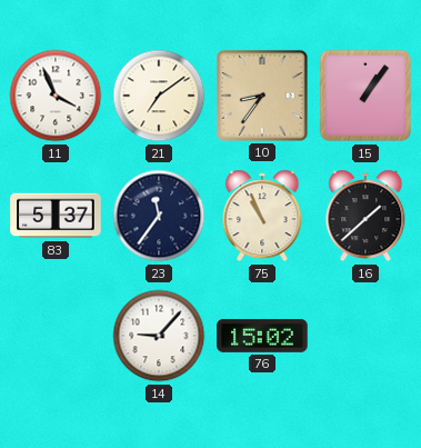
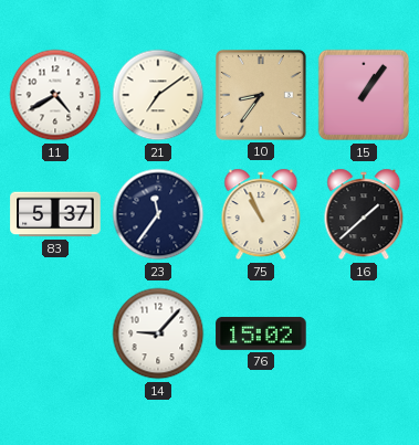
11: 3:56 -> 4:40 (55, 95)
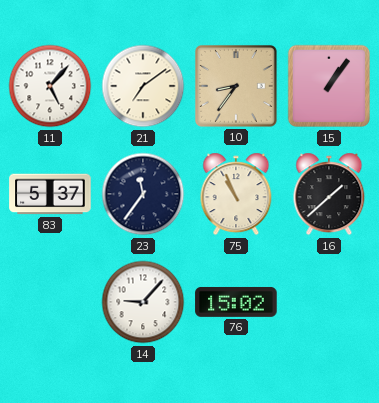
11: 4:40 -> 5:07 (50, 86)
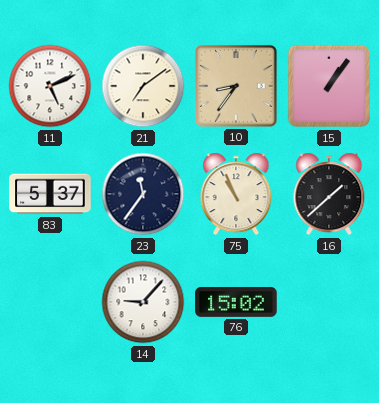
11: 5:07 -> 5:11 (50, 86)
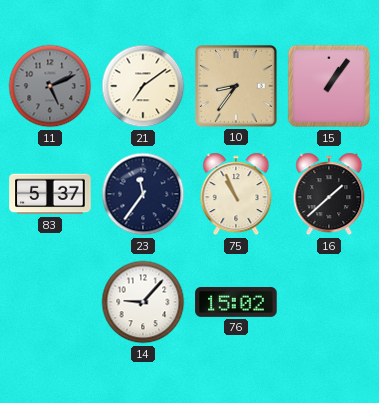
11 dial: white -> grey (50, 86)
